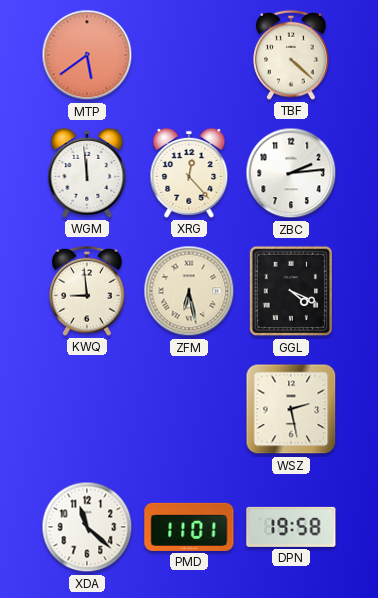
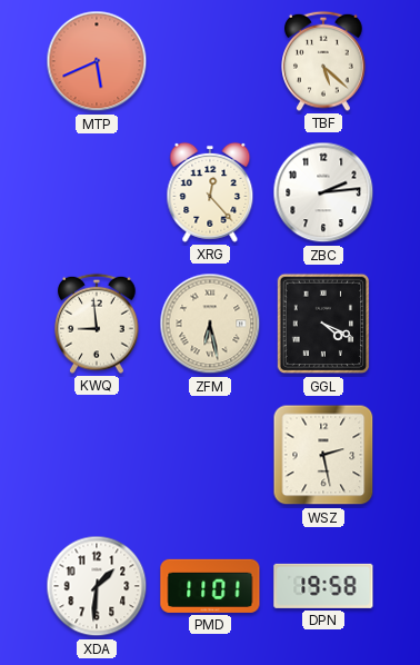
MTP: 5:39 -> 5:41 (97, 61)
TBF: 4:22 -> 5:22 (323, 61)
WGM: 11:59 -> none (87, 173)
XDA: 11:22 -> 1:31 (97, 586)
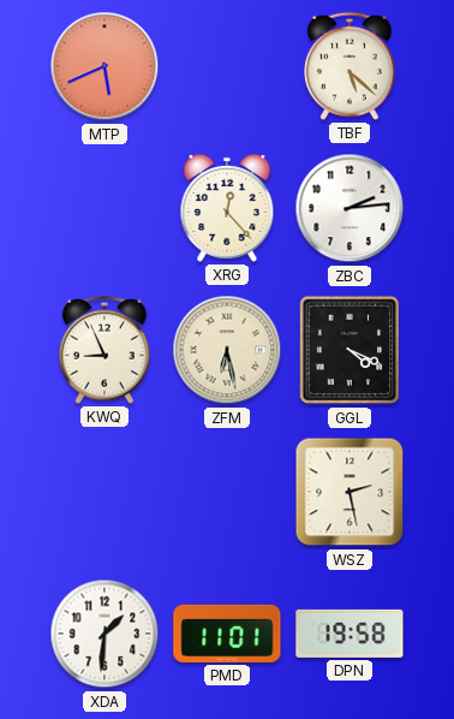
KWQ: 8:59 -> 8:56 (104, 350)
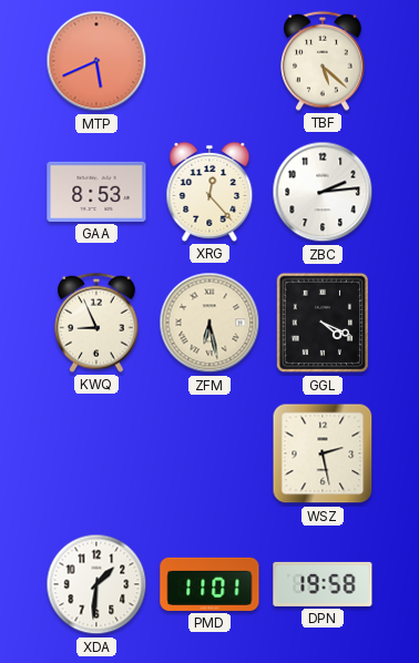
GAA: none -> 8:53 (96, 192)
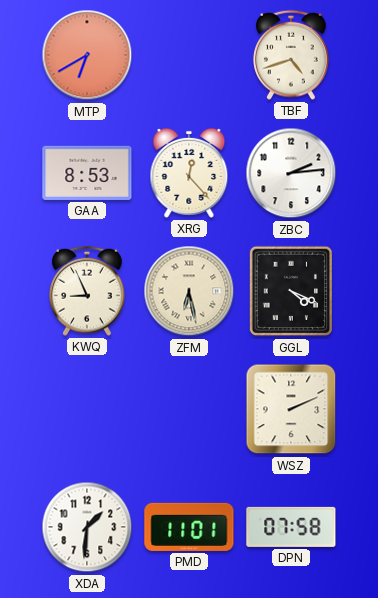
MTP: 5:41 -> 6:40 (87, 55)
TBF: 5:22 -> 4:42 (291, 55)
WSZ: 2:28 -> 2:11 (291, 409)
DPN: 19:58 -> 07:58 (291, 527)
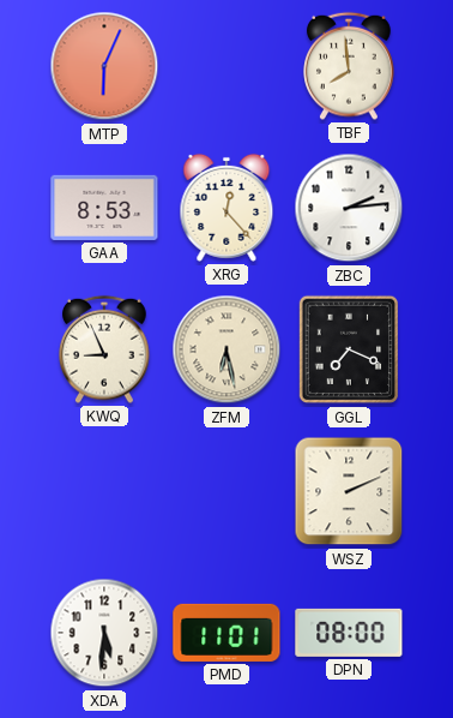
MTP: 6:40 -> 6:04 (104, 66)
TBF: 4:42 -> 7:59 (349, 66)
GGL: 4:19 -> 7:19 (349, 349)
XDA: 1:31 -> 5:31 (104, 633)
DPN: 07:58 -> 08:00 (349, 633)
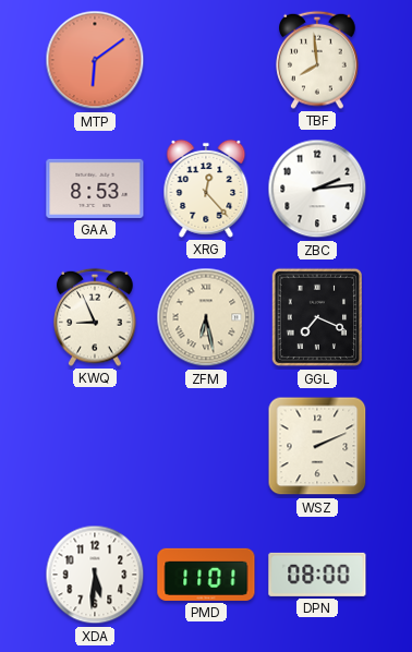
MTP: 6:04 -> 6:09 (95, 60)
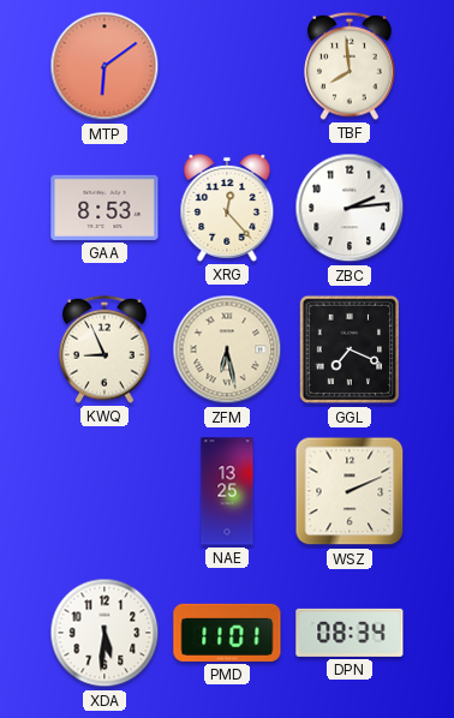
NAE: none -> 13:25 (227, 491)
DPN: 08:00 -> 08:34 (350, 633)
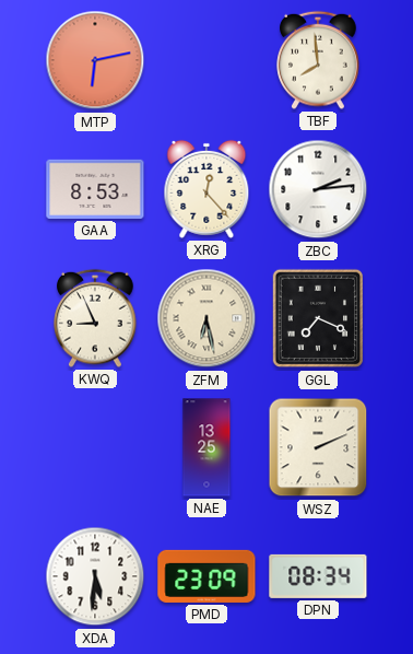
MTP: 6:09 -> 6:13 (95, 60)
PMD: 11:01 -> 23:09 (206, 576)
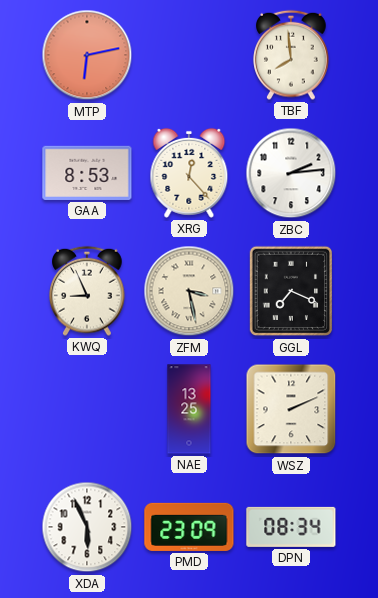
ZFM: 6:28 -> 3:28 (189, 291)
XDA: 5:31 -> 5:56 (87, 527)
